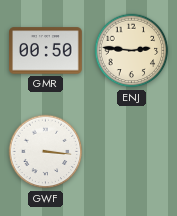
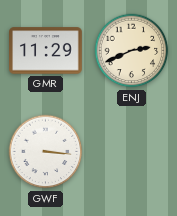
GMR: 00:50 -> 11:29 (46, 51)
ENJ: 2:46 -> 2:41 (132, 51)
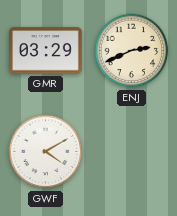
GMR: 11:29 -> 03:29 (46, 51)
GWF: 3:16 -> 4:10 (46, 152)
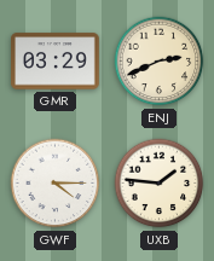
GWF: 4:10 -> 4:15 (56, 184)
UXB: none -> 1:46 (160, 184)
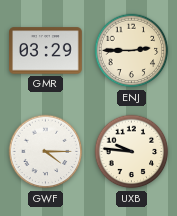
ENJ: 2:41 -> 2:45 (132, 51)
UXB: 1:46 -> 9:46 (132, 152)
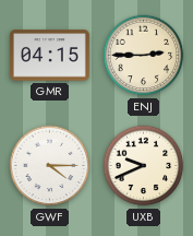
GMR: 03:29 -> 04:15 (50, 56)
UXB: 9:46 -> 9:41 (144, 166)
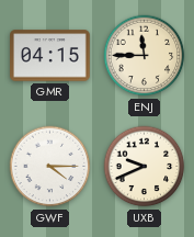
ENJ: 2:45 -> 11:45 (145, 56)
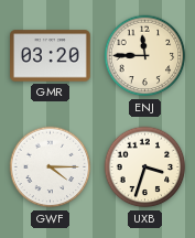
GMR: 04:15 -> 03:20 (51, 56)
UXB: 9:41 -> 3:33 (145, 167)
